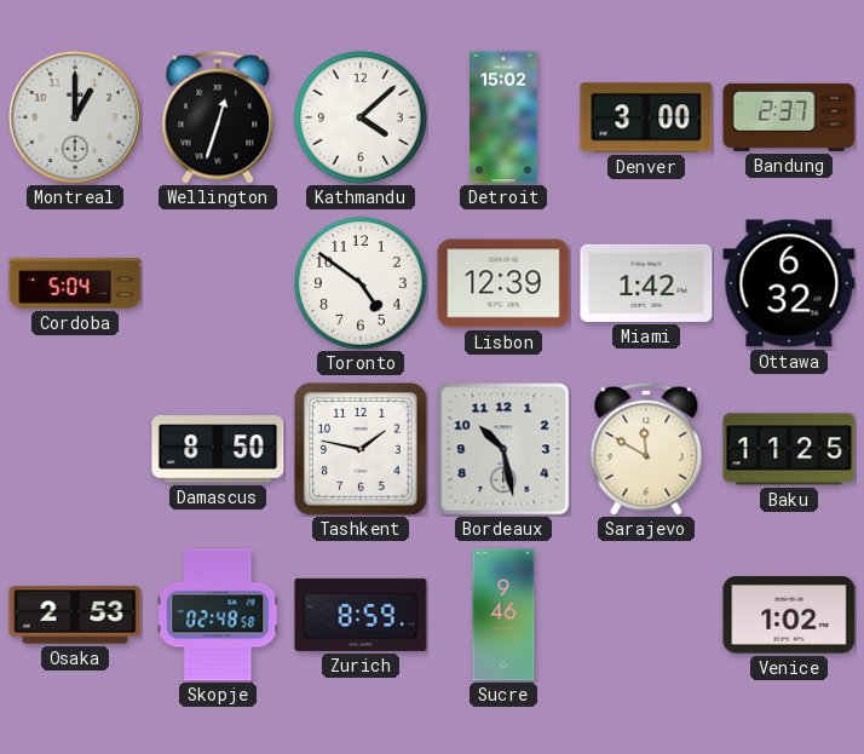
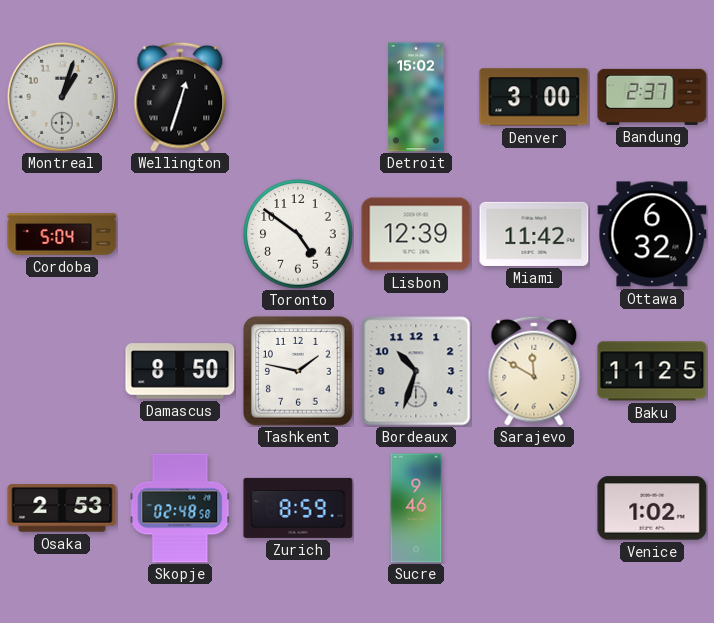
Montreal: 1:00 -> 1:03 (62, 97)
Kathmandu: 4:08 -> none (361, 117)
Miami: 1:42 -> 11:42 (534, 234)
Bordeaux: 10:28 -> 10:33 (416, 371)
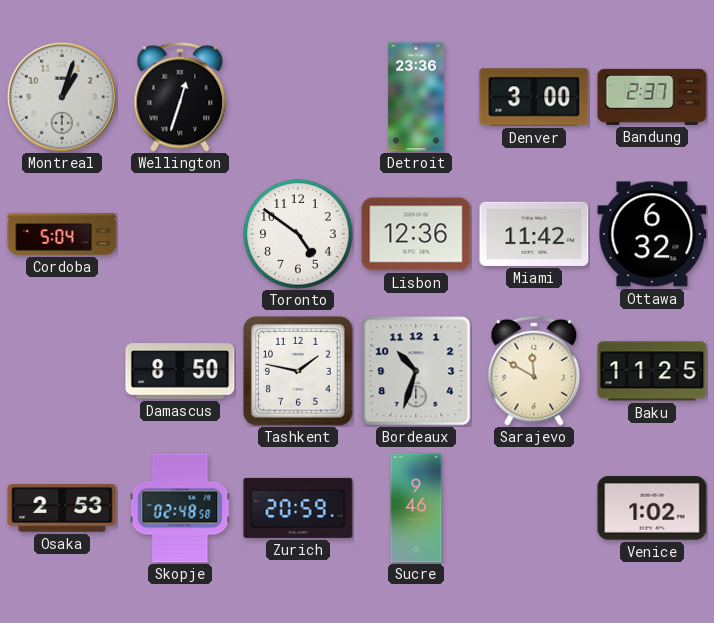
Detroit: 15:02 -> 23:36 (416, 97)
Lisbon: 12:39 -> 12:36 (416, 234)
Zurich: 8:59 -> 20:59 (298, 508)
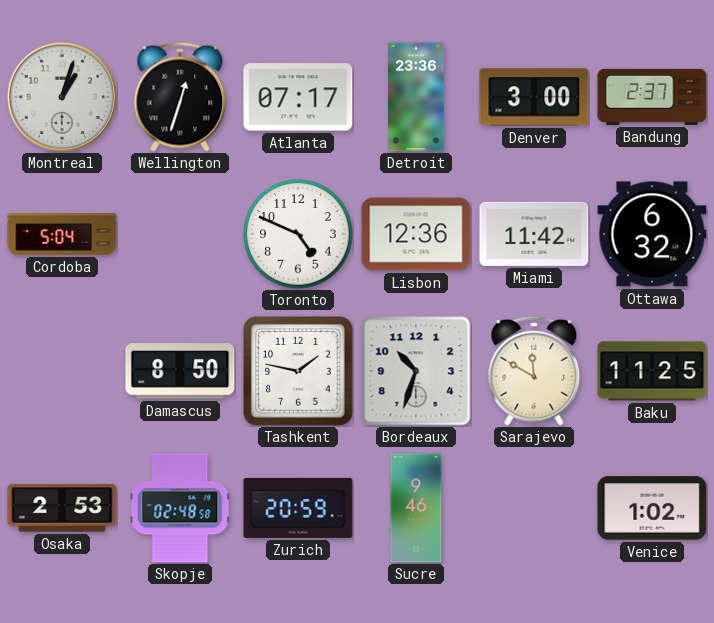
Atlanta: none -> 07:17 (298, 97)
Toronto: 4:51 -> 4:49 (298, 234)
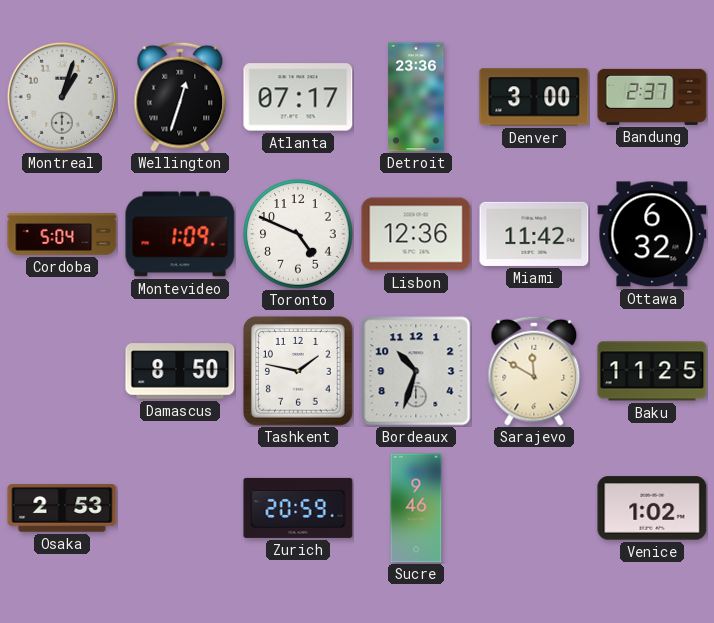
Montevideo: none -> 1:09 (180, 234)
Skopje: 02:48 -> none (180, 508)
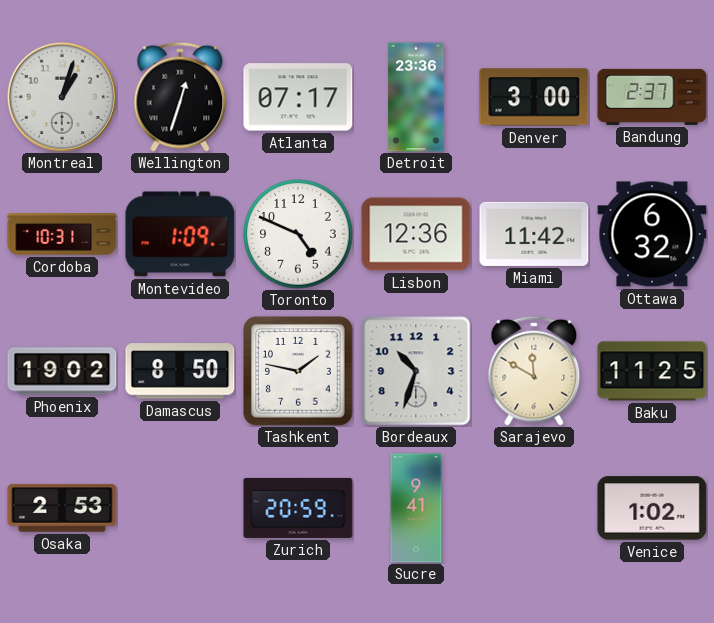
Cordoba: 5:04 -> 10:31 (62, 234)
Phoenix: none -> 19:02 (62, 371)
Sucre: 9:46 -> 9:41 (416, 508)
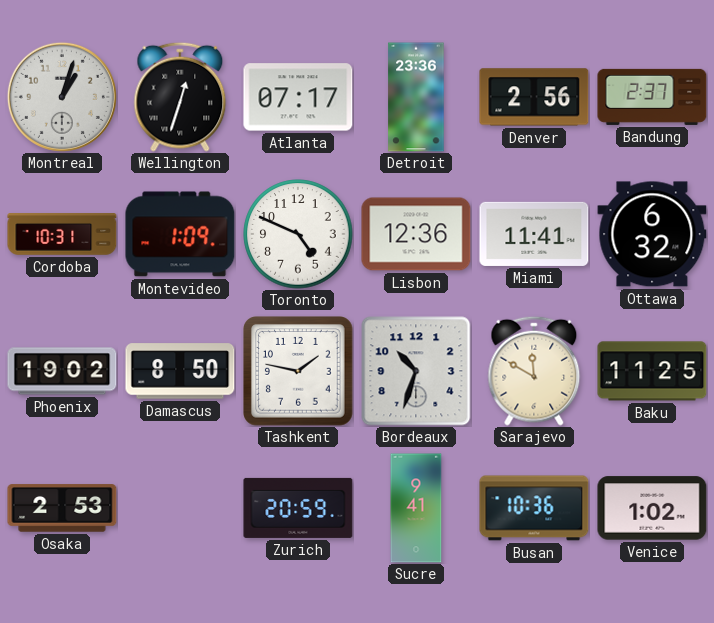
Denver: 3:00 -> 2:56 (534, 97)
Miami: 11:42 -> 11:41 (534, 234)
Busan: none -> 10:36 (534, 508)
